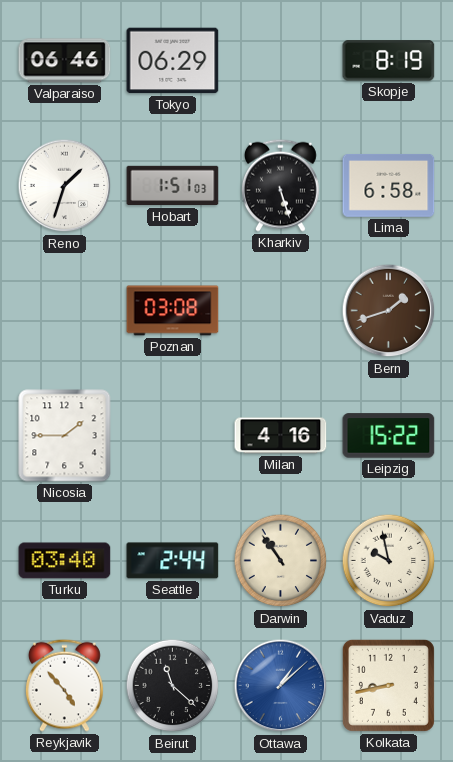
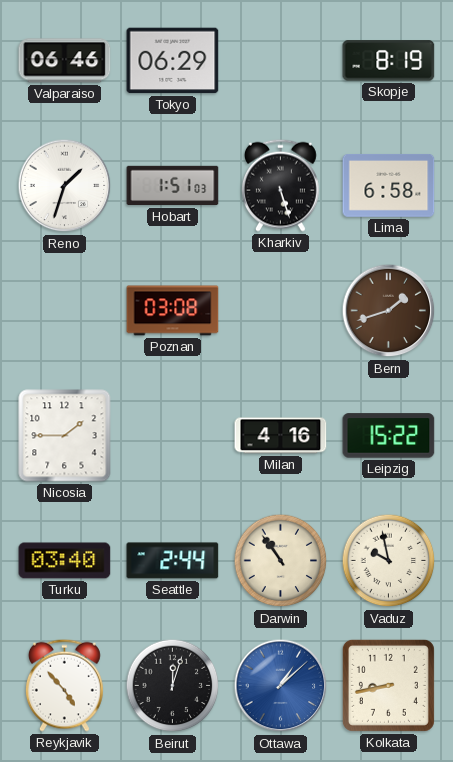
Beirut: 11:22 -> 12:03 (173, 686)
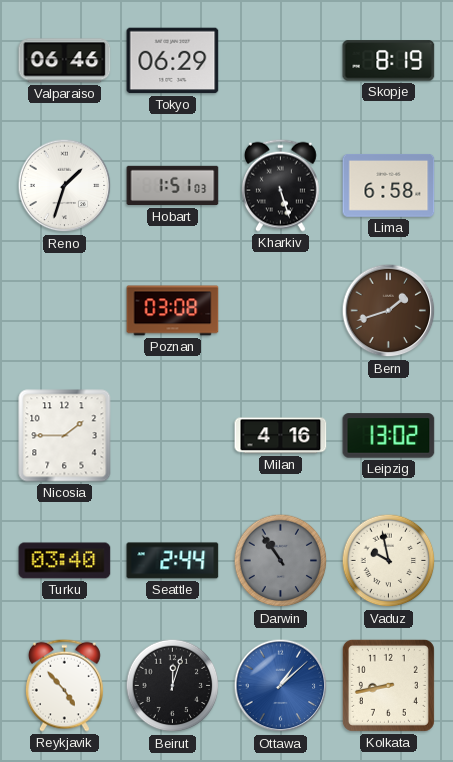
Leipzig: 15:22 -> 13:02 (389, 436)
Darwin dial: cream -> grey (281, 561)
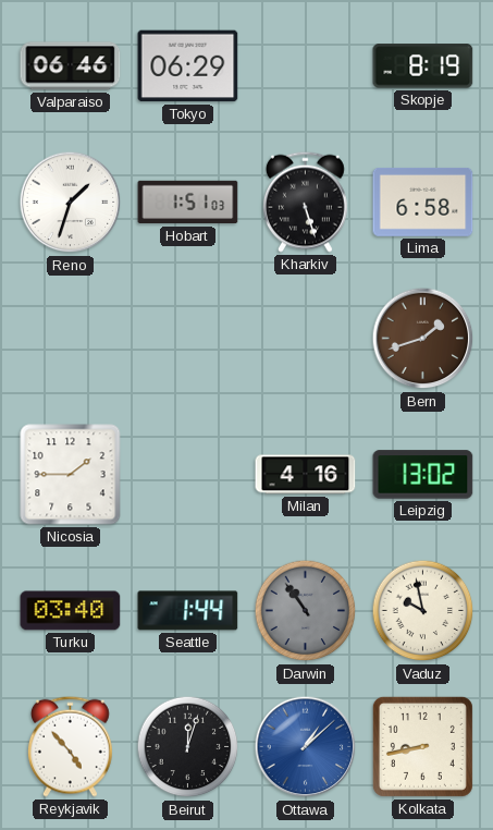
Poznan: 03:08 -> none (173, 311)
Seattle: 2:44 -> 1:44 (188, 611)
